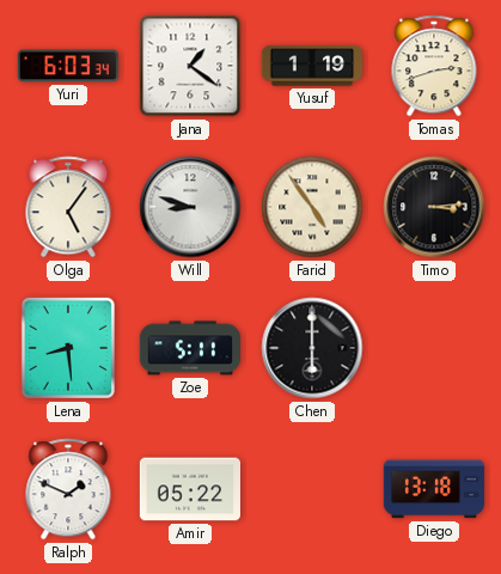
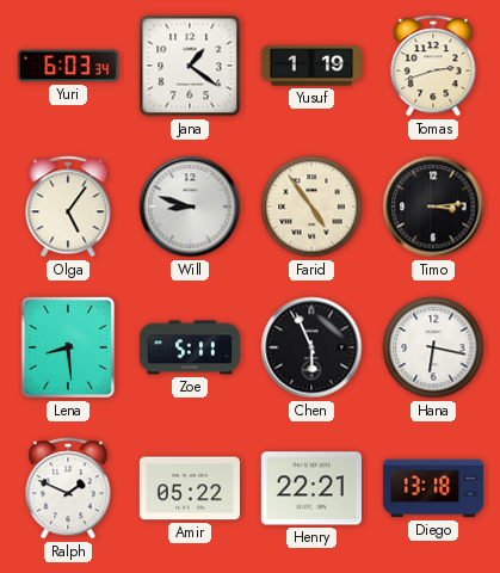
Chen: 6:00 -> 5:56 (311, 347)
Hana: none -> 6:17 (433, 347)
Henry: none -> 22:21 (311, 488)
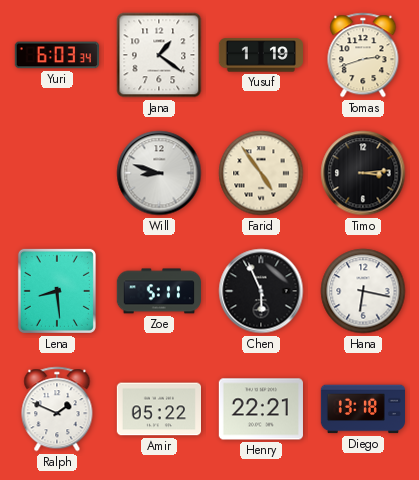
Olga: 5:06 -> none (68, 207)
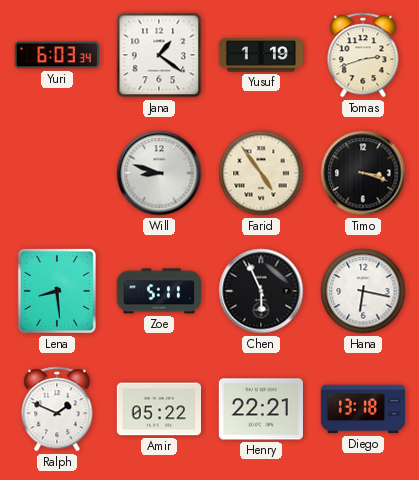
Timo: 3:14 -> 3:18 (363, 173)
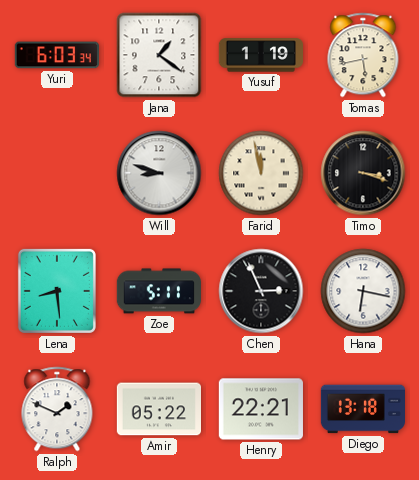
Tomas: 2:42 -> 5:43 (363, 55)
Farid: 4:54 -> 11:58 (261, 173)
Chen: 5:56 -> 2:56 (261, 291)
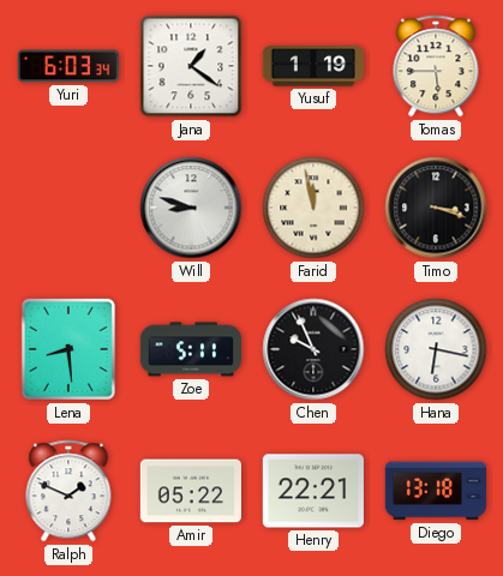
Tomas: 5:43 -> 5:45 (436, 66)
Chen: 2:56 -> 9:56 (313, 349)
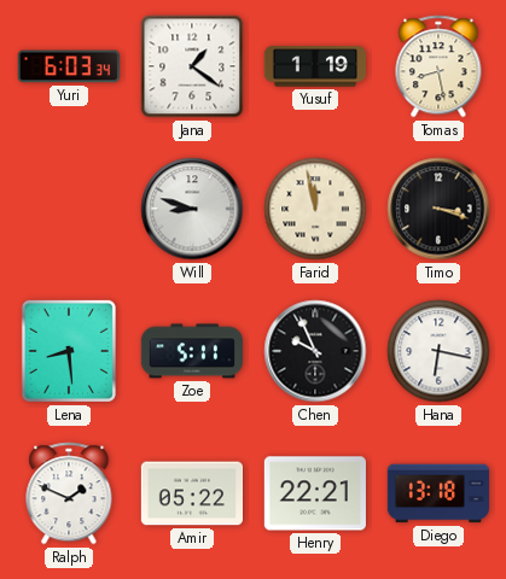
Tomas: 5:45 -> 8:28 (438, 66)
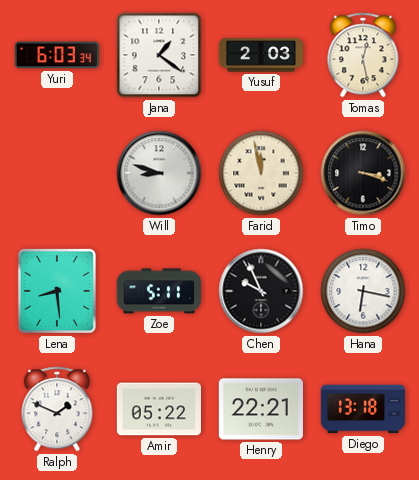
Yusuf: 1:19 -> 2:03 (260, 55)
Tomas: 8:28 -> 12:28 (363, 55)
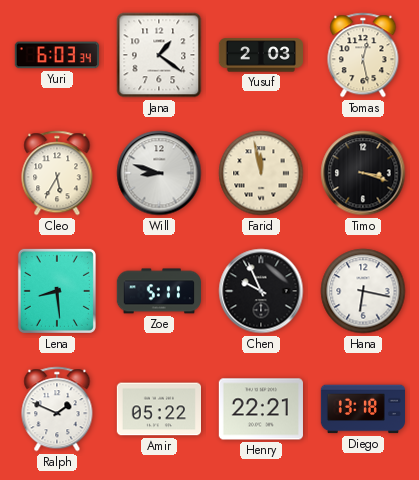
Cleo: none -> 5:35 (57, 173)
